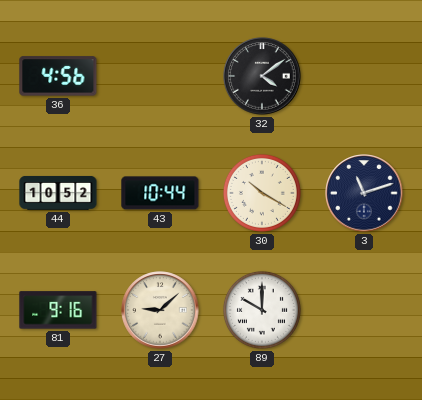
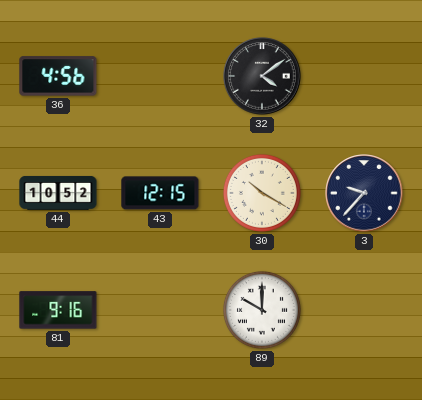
43: 10:44 -> 12:15 (160, 193)
3: 11:12 -> 9:37 (364, 193)
27: 9:08 -> none (160, 310)
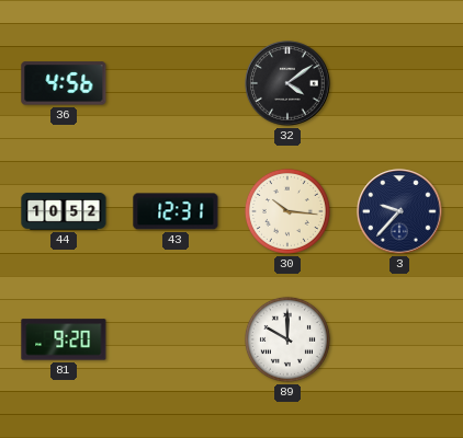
43: 12:15 -> 12:31 (176, 211)
30: 10:20 -> 10:16 (287, 211)
81: 9:16 -> 9:20 (64, 339)
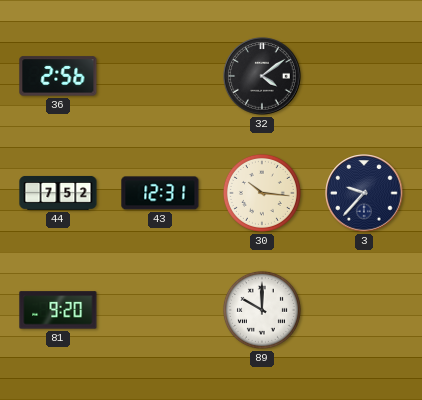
36: 4:56 -> 2:56 (58, 76)
44: 10:52 -> 7:52 (58, 193)
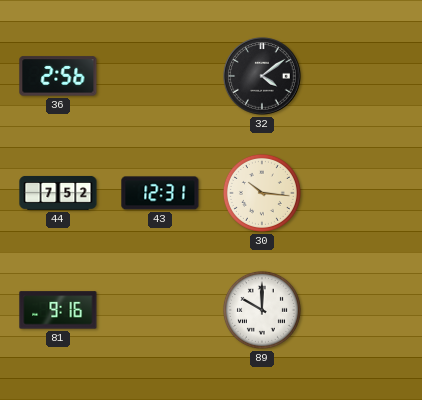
3: 9:37 -> none (364, 193)
81: 9:20 -> 9:16 (58, 310)
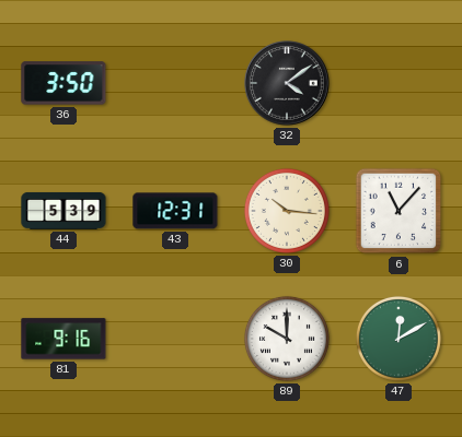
36: 2:56 -> 3:50 (63, 83)
44: 7:52 -> 5:39 (63, 211)
6: none -> 11:07 (399, 211)
47: none -> 12:10 (399, 339)
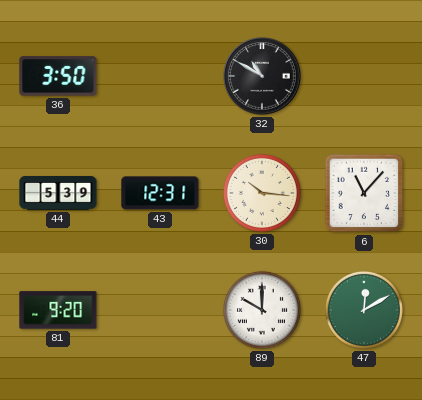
32: 4:09 -> 10:50 (262, 76)
81: 9:16 -> 9:20 (58, 310)
